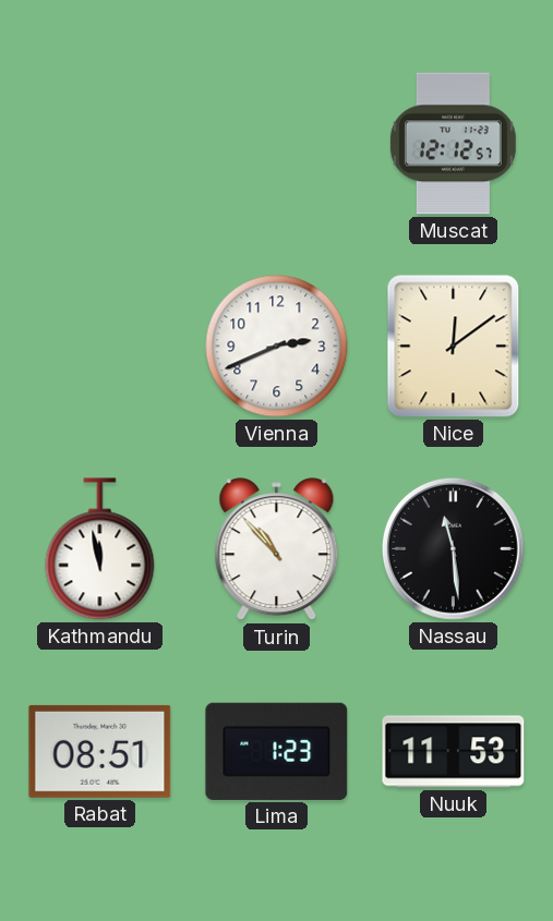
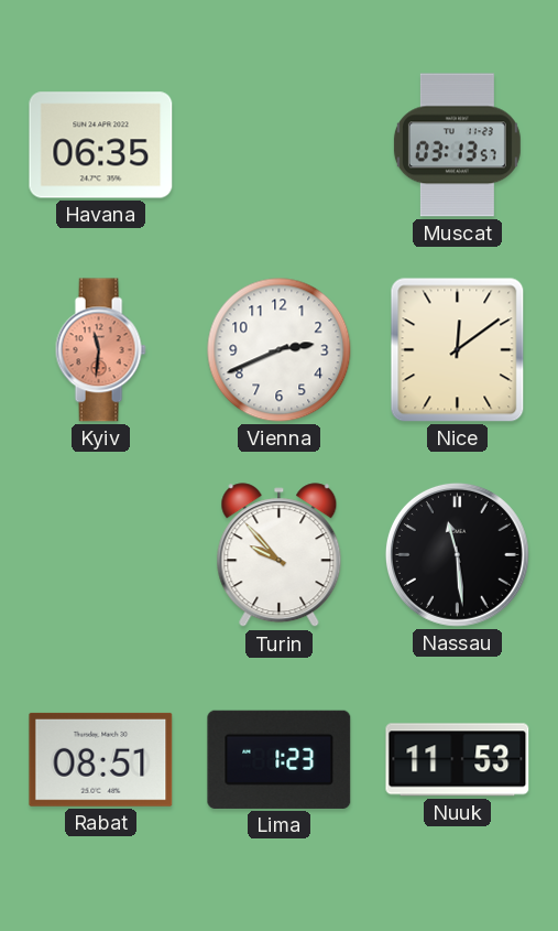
Havana: none -> 06:35 (101, 145)
Muscat: 12:12 -> 03:13 (457, 145)
Kyiv: none -> 11:31 (100, 350)
Kathmandu: 11:58 -> none (100, 549)
Turin: 10:53 -> 9:53 (280, 555)
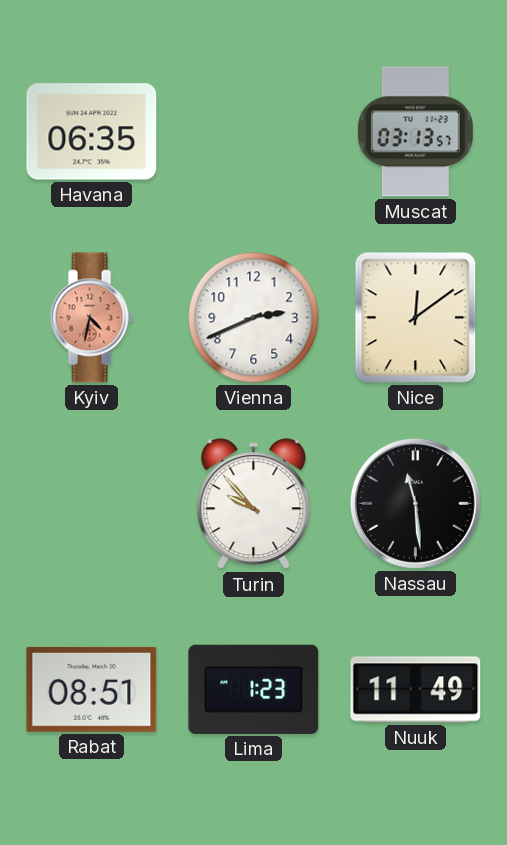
Kyiv: 11:31 -> 4:32 (91, 318)
Nuuk: 11:53 -> 11:49 (416, 690)
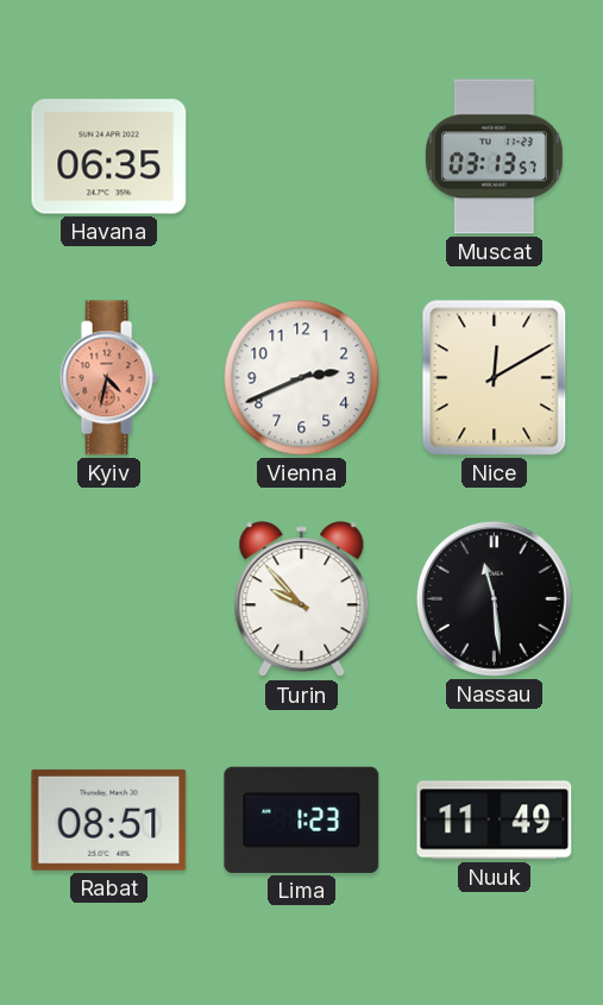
Nice: 12:09 -> 12:10 (495, 378)
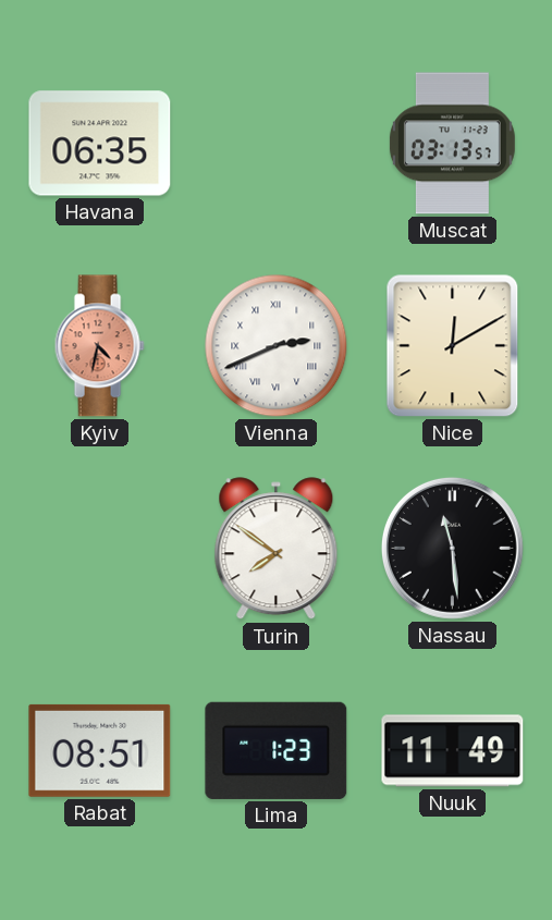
Vienna numerals: Arabic -> Roman (277, 346)
Turin: 9:53 -> 7:51 (277, 549)
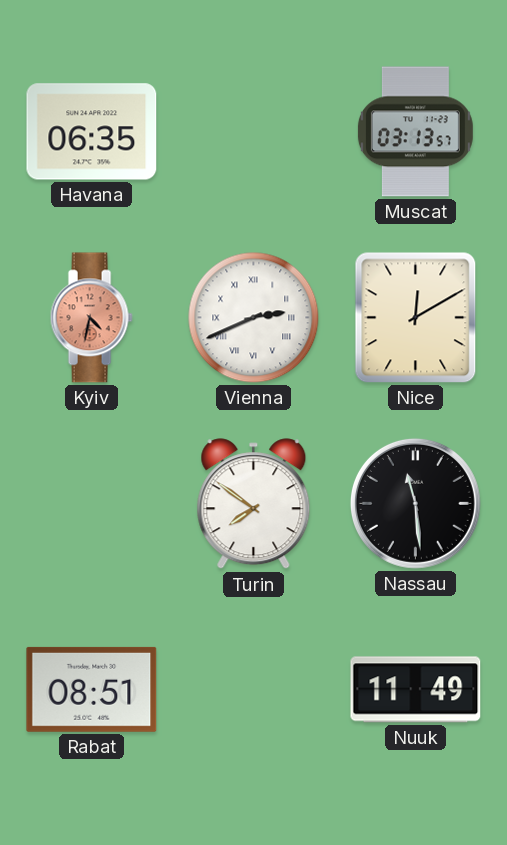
Lima: 1:23 -> none (277, 750)
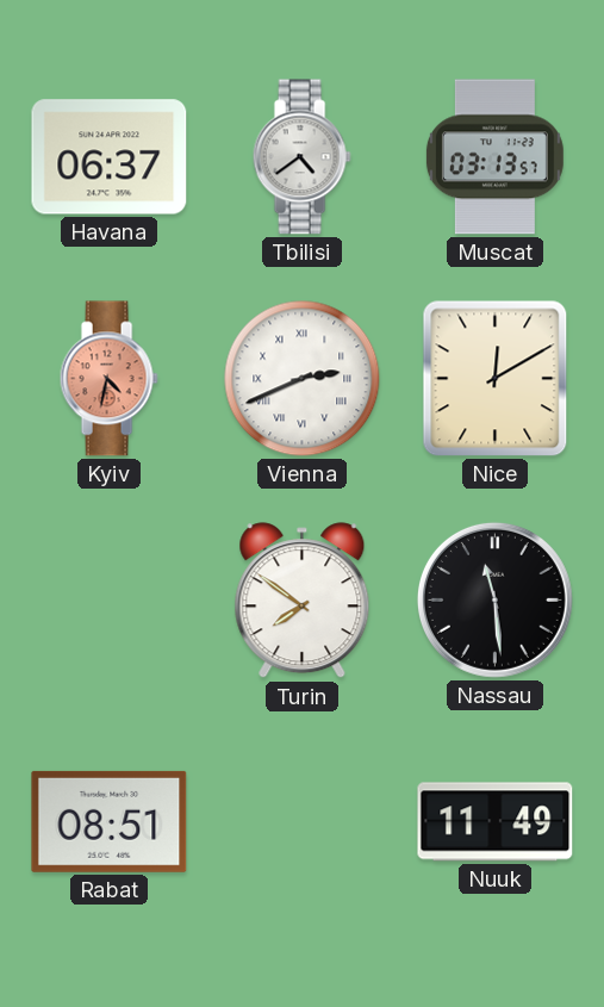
Havana: 06:35 -> 06:37 (110, 157)
Tbilisi: none -> 4:39 (301, 157)
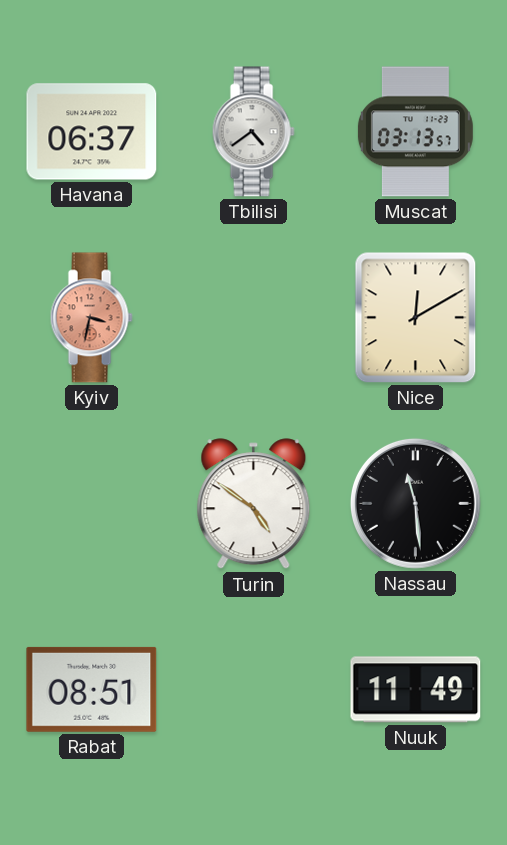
Kyiv: 4:32 -> 3:32 (91, 318)
Vienna: 2:41 -> none (303, 379)
Turin: 7:51 -> 4:51 (254, 504)
